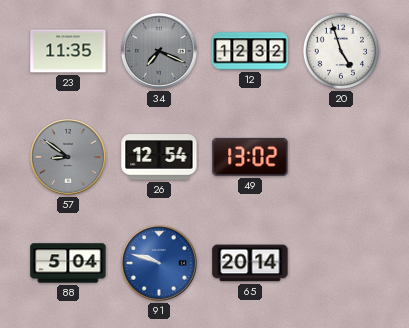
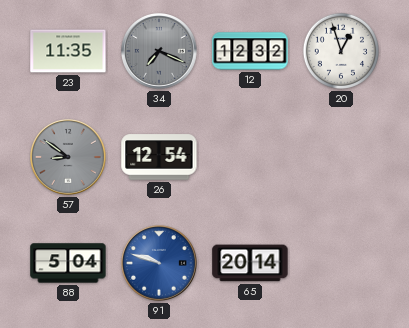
20: 4:57 -> 12:57 (341, 51)
49: 13:02 -> none (250, 157)
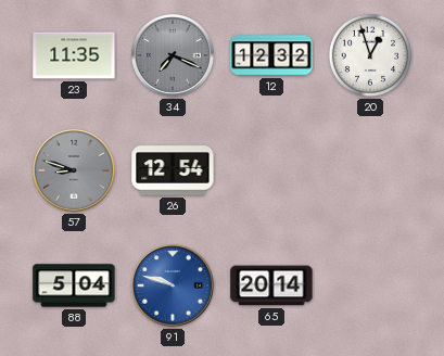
57: 8:51 -> 8:48 (75, 171)
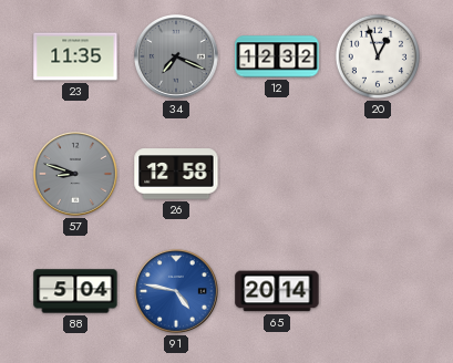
26: 12:54 -> 12:58 (176, 174)
91: 9:48 -> 4:47 (177, 292)
